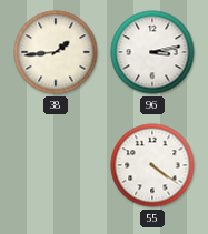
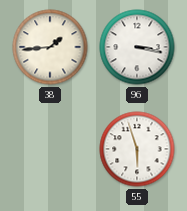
96: 3:13 -> 3:17 (137, 47)
55: 4:21 -> 5:57 (137, 149)
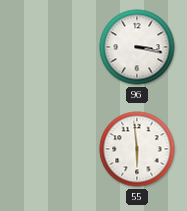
38: 1:44 -> none (50, 47)
55: 5:57 -> 5:59 (137, 149)
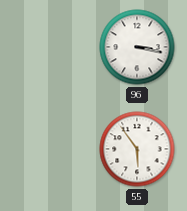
55: 5:59 -> 5:54 (137, 149)
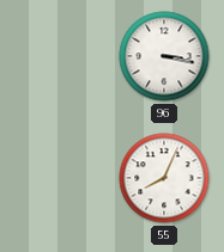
55: 5:54 -> 8:04 (164, 178)
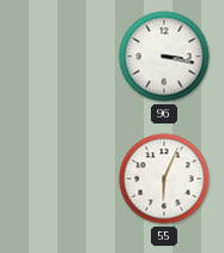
55: 8:04 -> 6:04 (164, 179)
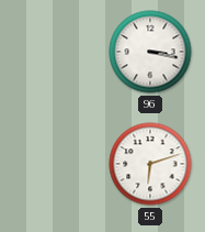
55: 6:04 -> 6:12 (150, 164)
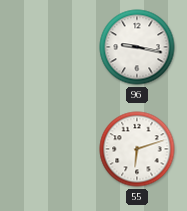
96: 3:17 -> 9:17 (137, 47)
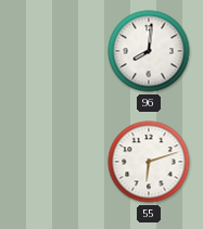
96: 9:17 -> 8:01 (149, 51)
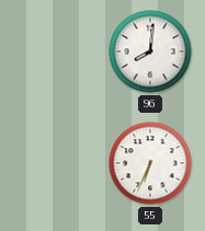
55: 6:12 -> 6:34 (150, 163)
